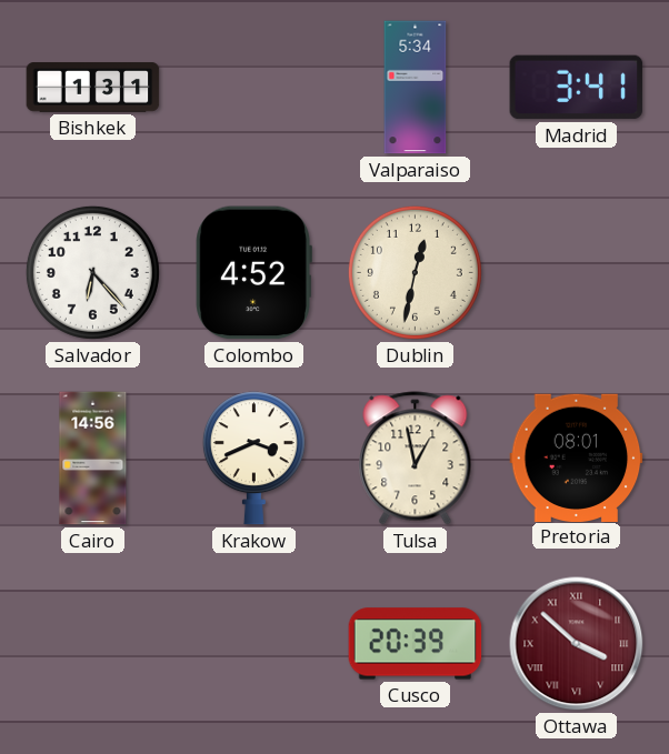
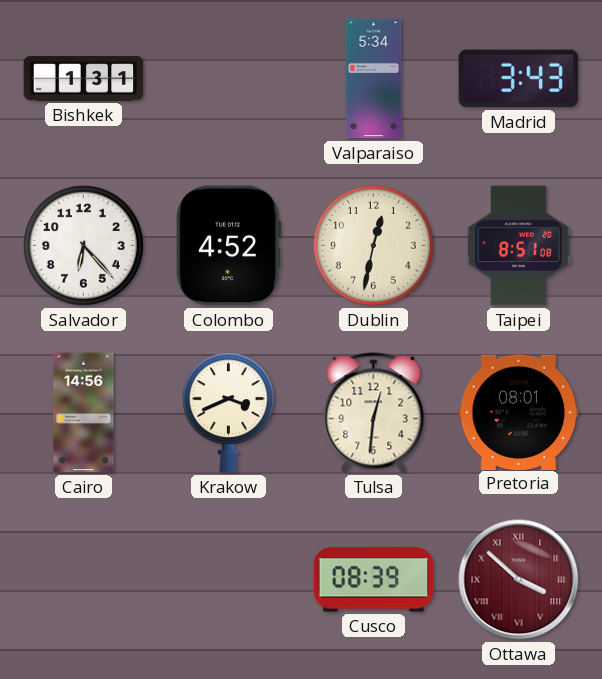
Madrid: 3:41 -> 3:43 (519, 79)
Taipei: none -> 8:51 (519, 246)
Tulsa: 12:58 -> 12:31 (374, 413)
Cusco: 20:39 -> 08:39 (374, 580)
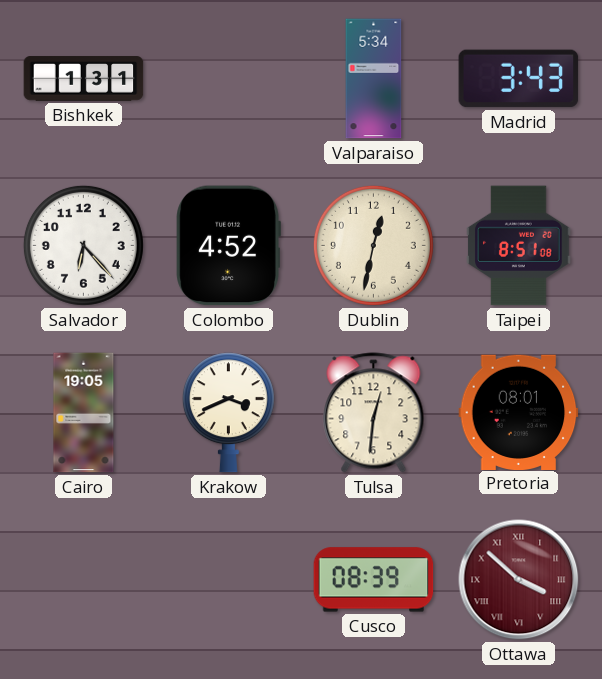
Cairo: 14:56 -> 19:05 (84, 413)
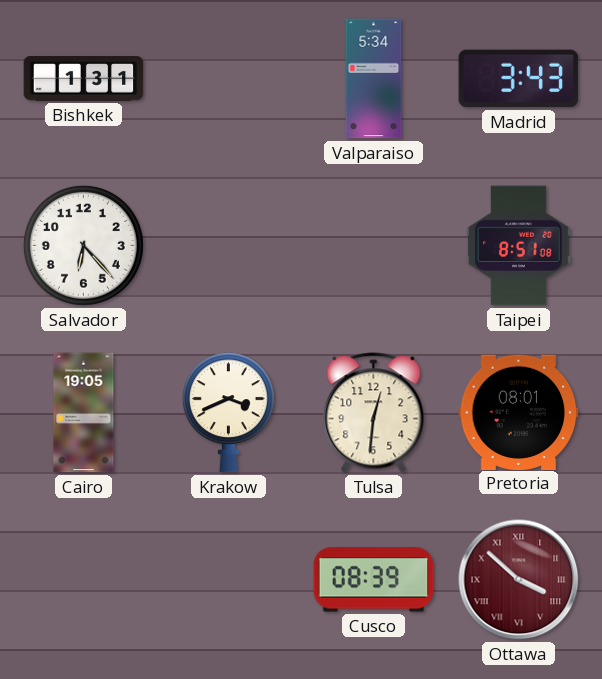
Colombo: 4:52 -> none (228, 246)
Dublin: 12:32 -> none (373, 245)
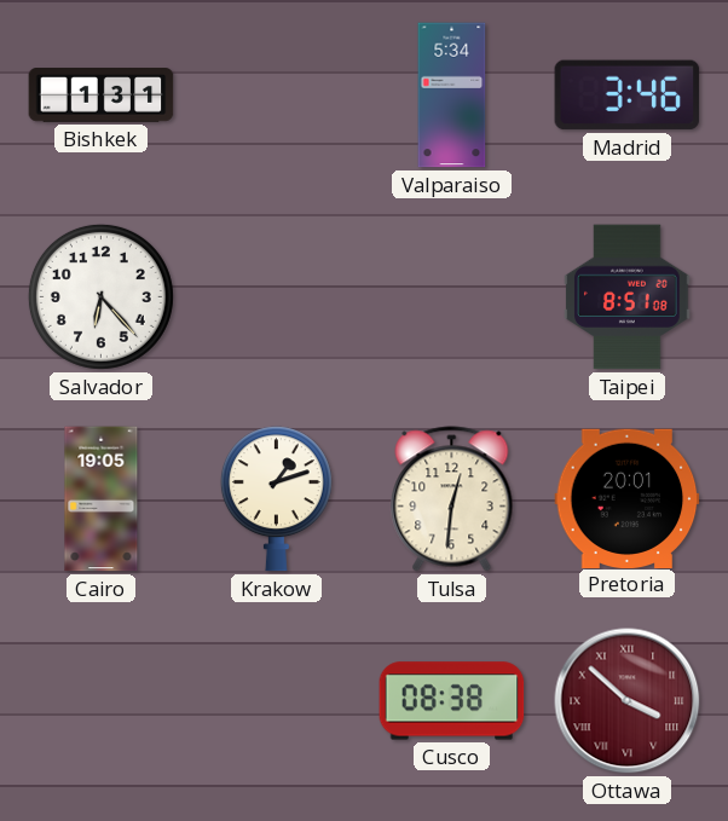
Madrid: 3:43 -> 3:46 (628, 96)
Krakow: 3:41 -> 1:12 (276, 499)
Pretoria: 08:01 -> 20:01 (628, 498)
Cusco: 08:39 -> 08:38 (452, 701)
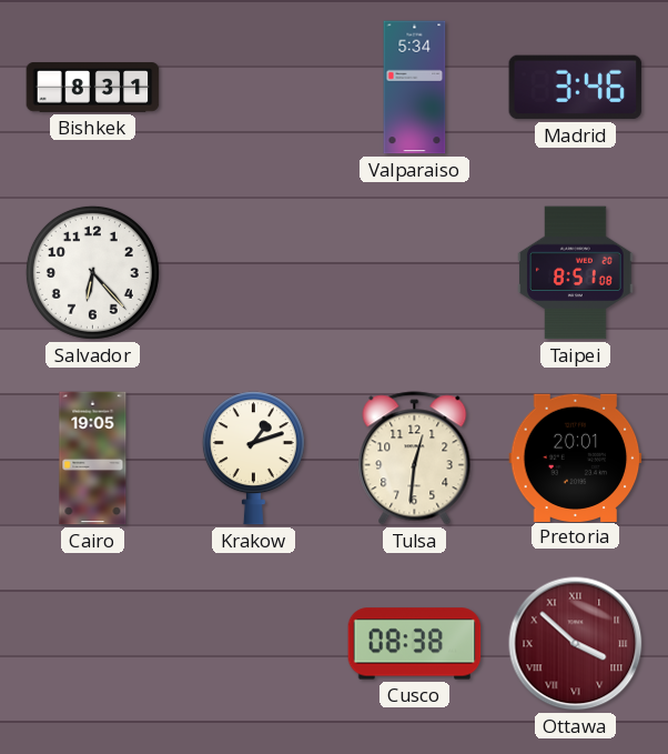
Bishkek: 1:31 -> 8:31 (93, 88)
